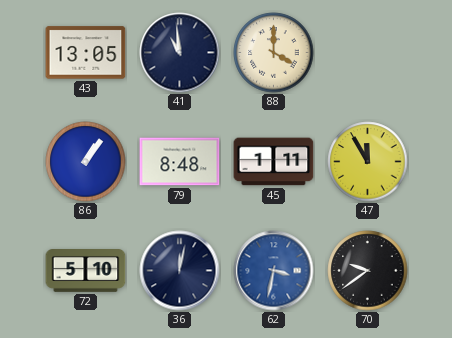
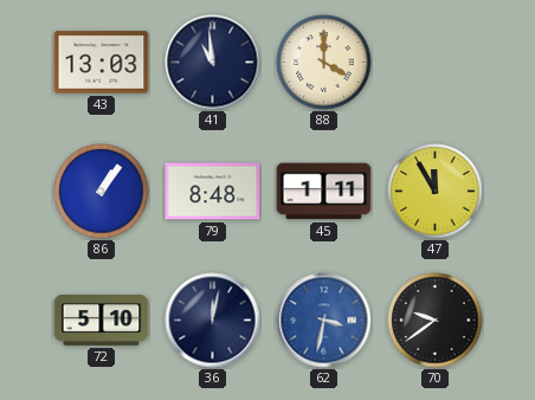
43: 13:05 -> 13:03 (102, 63)
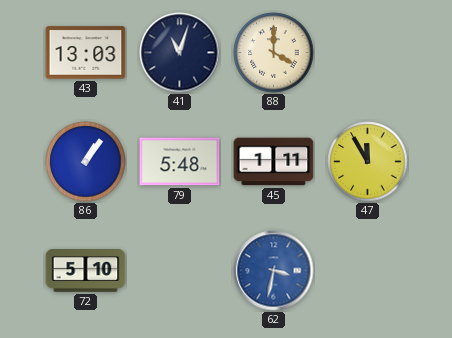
41: 10:59 -> 11:03 (180, 53)
79: 8:48 -> 5:48 (180, 162)
36: 12:02 -> none (213, 321)
70: 9:39 -> none (436, 321)
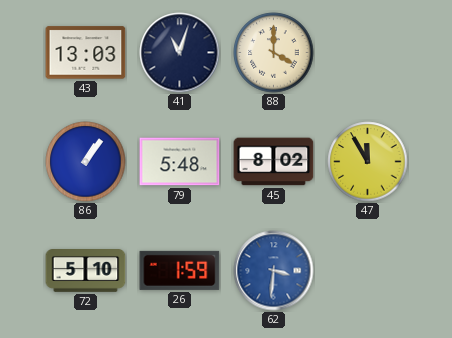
45: 1:11 -> 8:02 (274, 162)
26: none -> 1:59 (180, 270)
62: 3:32 -> 3:31 (274, 271)
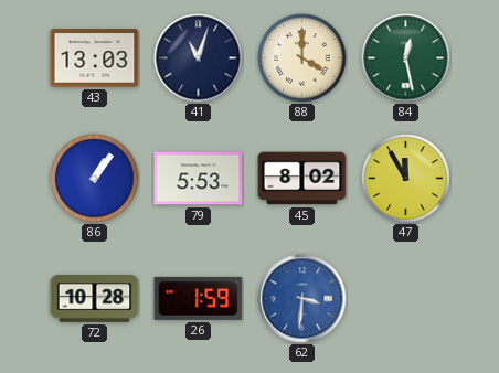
84: none -> 12:28 (406, 58)
79: 5:48 -> 5:53 (199, 179)
72: 5:10 -> 10:28 (95, 299)
